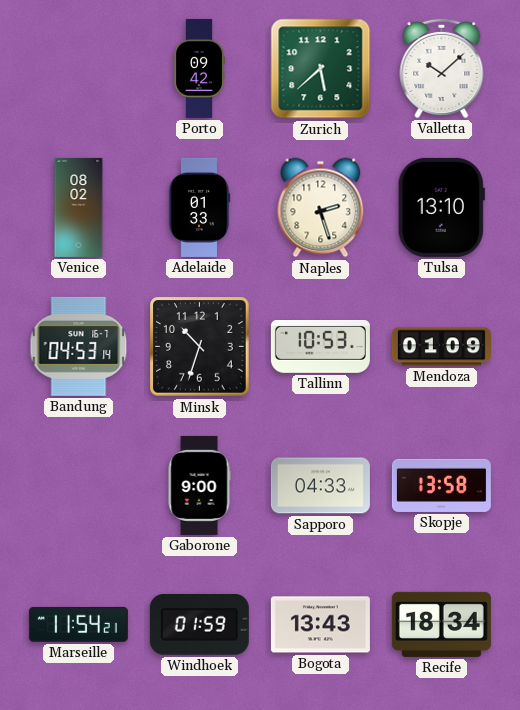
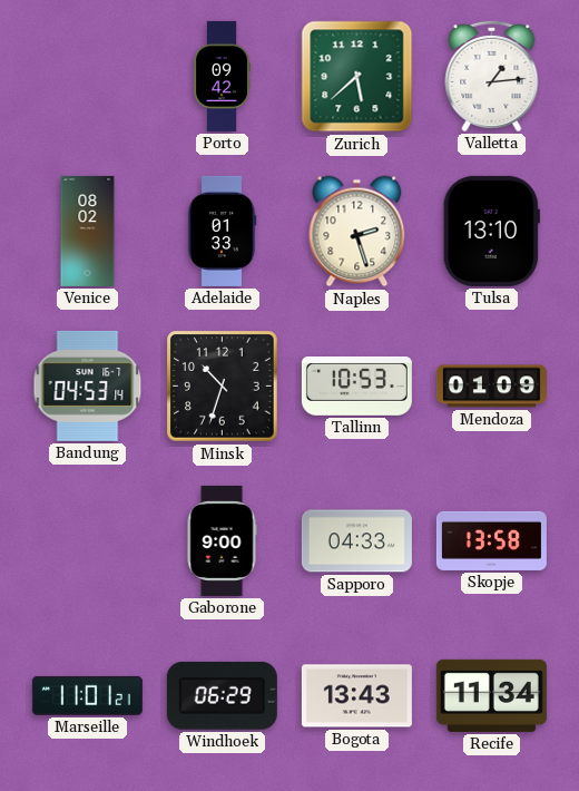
Valletta: 10:08 -> 1:14 (492, 76)
Marseille: 11:54 -> 11:01 (87, 695)
Windhoek: 01:59 -> 06:29 (222, 695)
Recife: 18:34 -> 11:34 (491, 695)
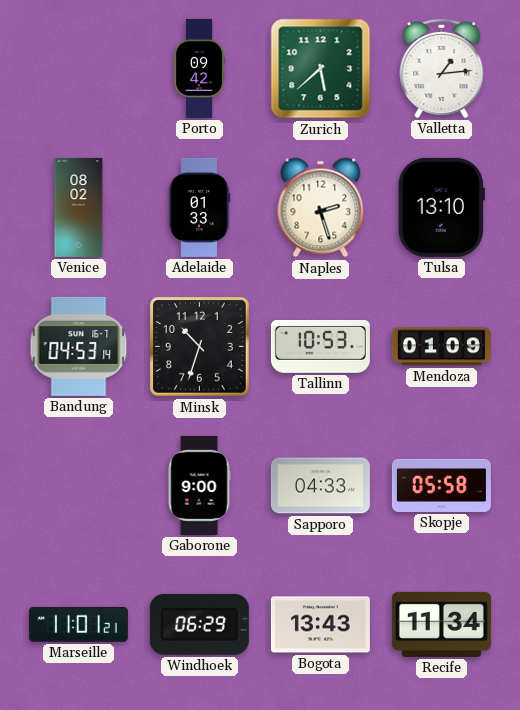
Skopje: 13:58 -> 05:58 (441, 485)
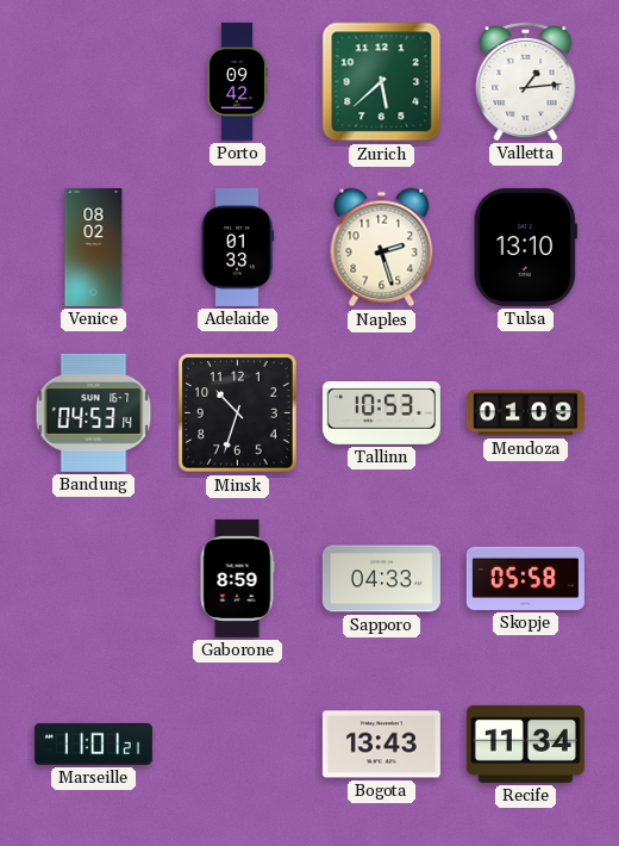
Gaborone: 9:00 -> 8:59 (237, 578)
Windhoek: 06:29 -> none (199, 624)
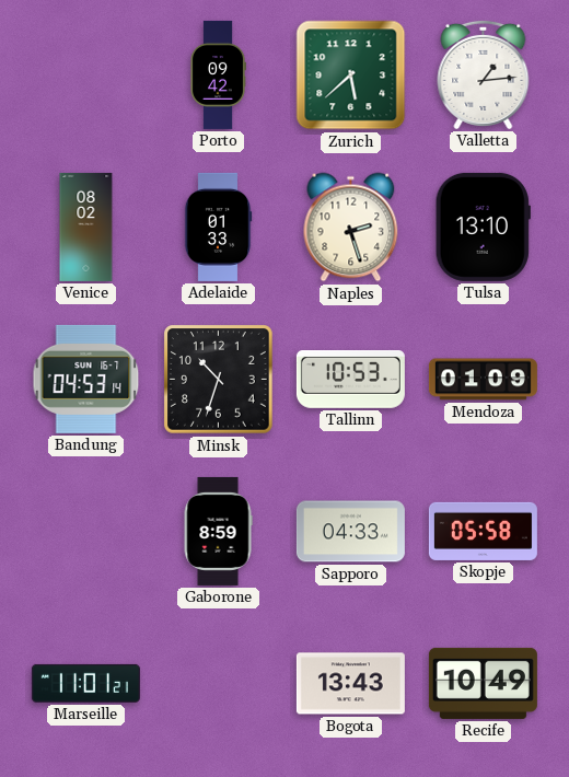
Recife: 11:34 -> 10:49 (483, 683)
